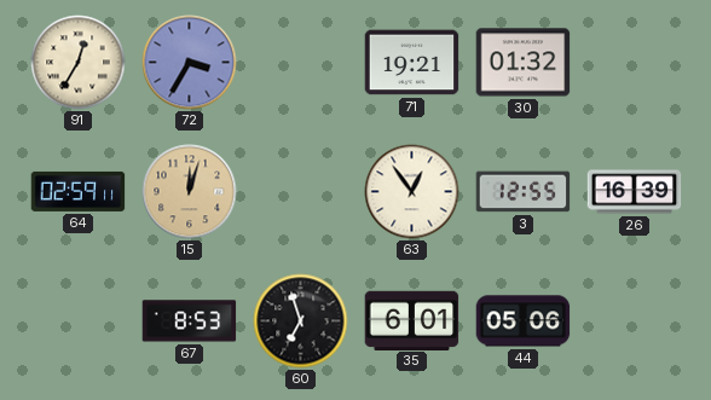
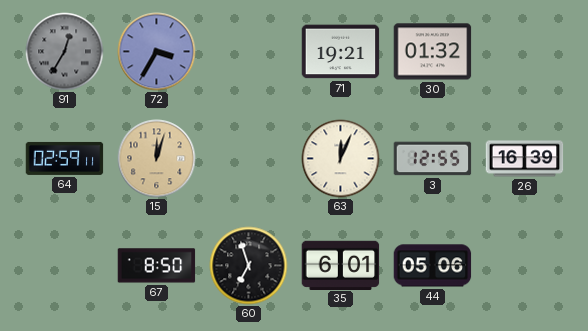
91 dial: cream -> grey (65, 52)
63: 12:54 -> 12:04 (341, 159)
67: 8:53 -> 8:50 (157, 266)
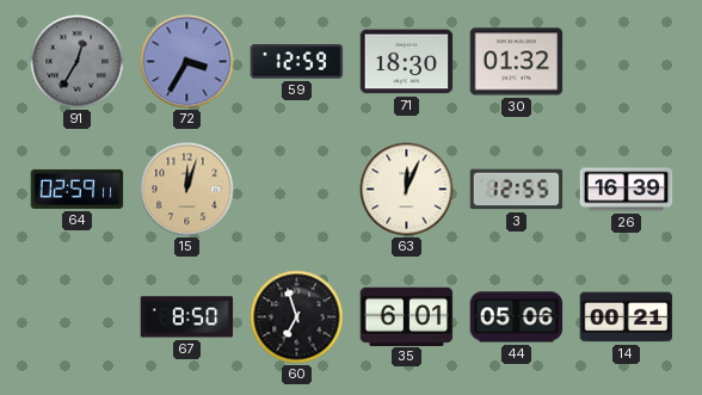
59: none -> 12:59 (297, 62)
71: 19:21 -> 18:30 (407, 62)
14: none -> 00:21 (627, 317)
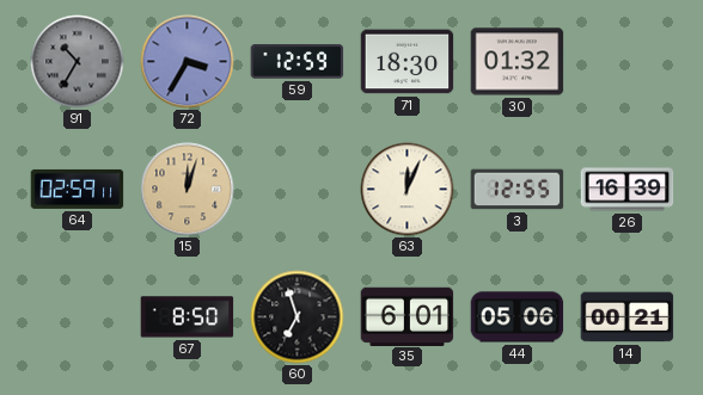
91: 12:35 -> 10:35 (78, 62)
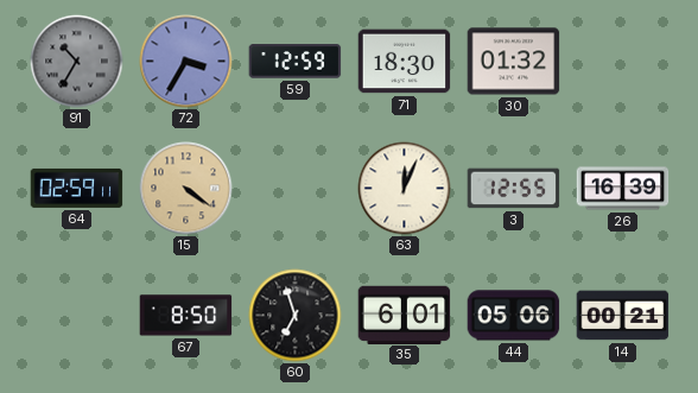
15: 12:03 -> 4:21 (186, 189)
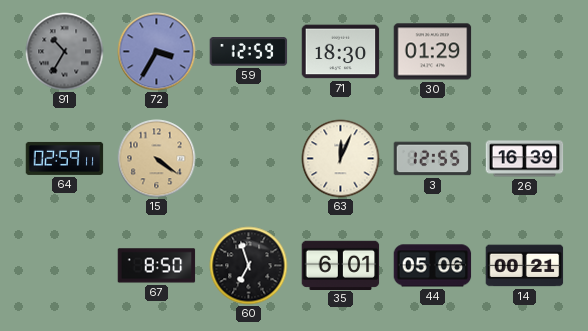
30: 01:32 -> 01:29 (433, 52)
